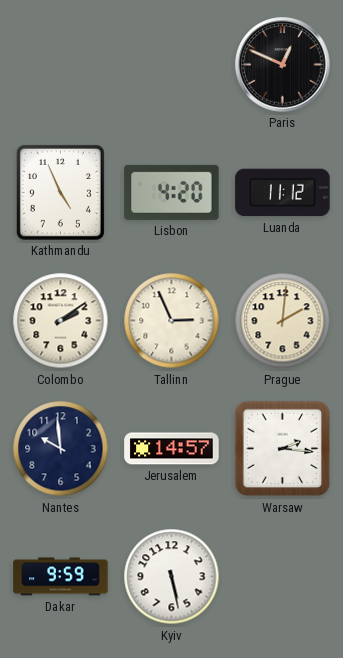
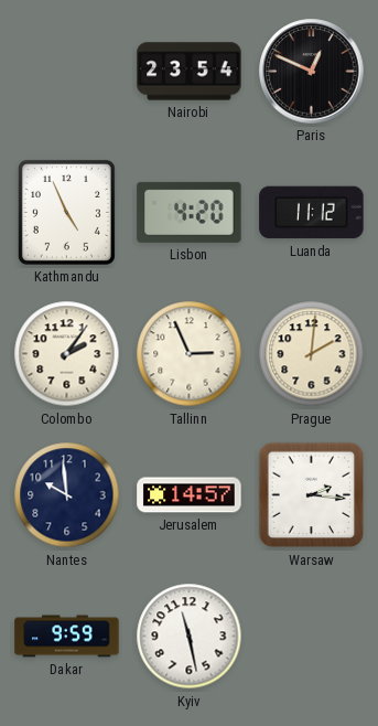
Nairobi: none -> 23:54 (190, 72)
Colombo: 2:09 -> 2:06 (67, 354)
Kyiv: 5:28 -> 11:28 (190, 637)
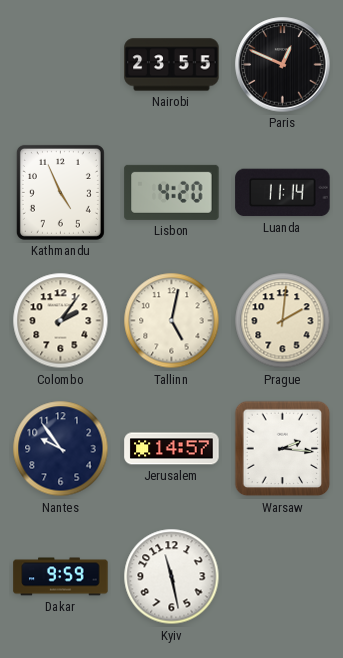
Nairobi: 23:54 -> 23:55 (172, 65)
Luanda: 11:12 -> 11:14 (283, 193)
Tallinn: 2:56 -> 5:02 (172, 321)
Nantes: 9:59 -> 9:54 (61, 449)
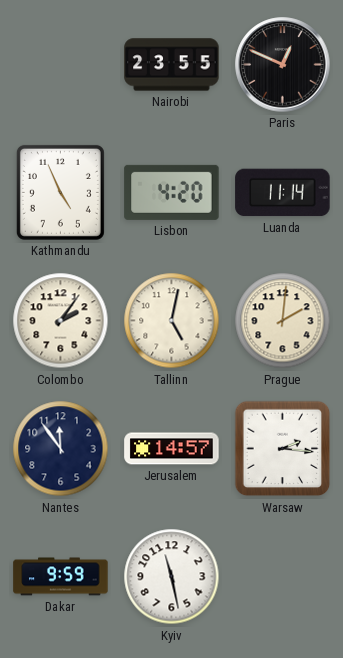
Nantes: 9:54 -> 11:54 (61, 449)
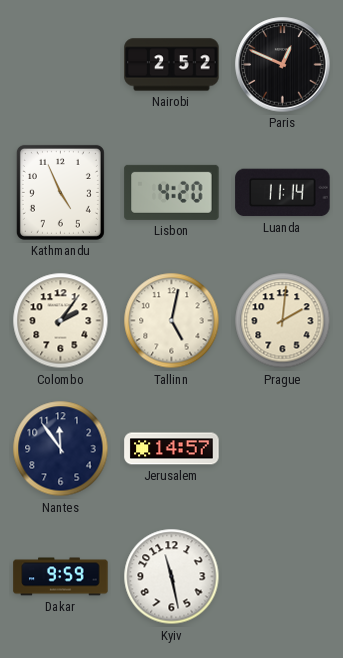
Nairobi: 23:55 -> 2:52 (172, 65)
Warsaw: 2:16 -> none (283, 449)
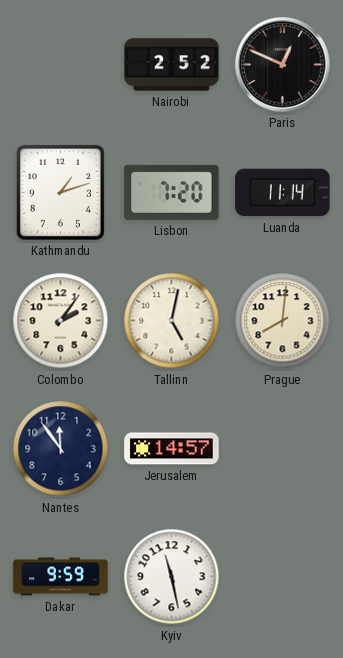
Kathmandu: 4:56 -> 1:12 (60, 192)
Lisbon: 4:20 -> 7:20 (172, 192)
Prague: 2:01 -> 8:01 (283, 321)
